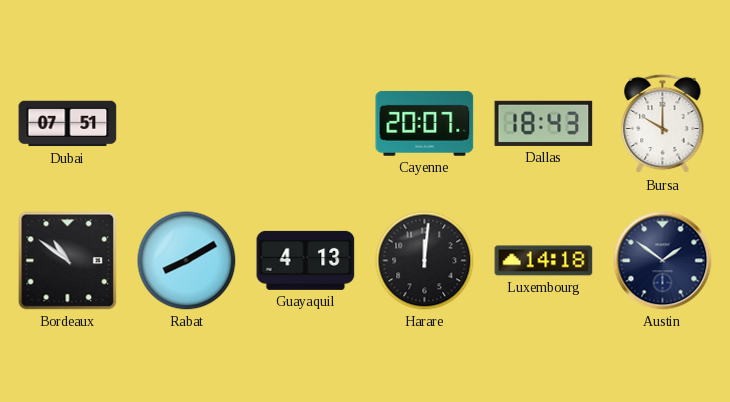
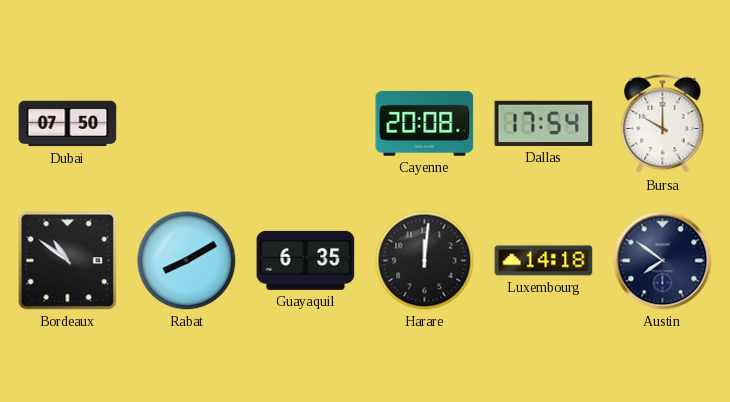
Dubai: 07:51 -> 07:50 (68, 124)
Cayenne: 20:07 -> 20:08 (425, 123)
Dallas: 18:43 -> 17:54 (544, 123)
Guayaquil: 4:13 -> 6:35 (306, 260)
Austin: 1:51 -> 7:51 (663, 261)
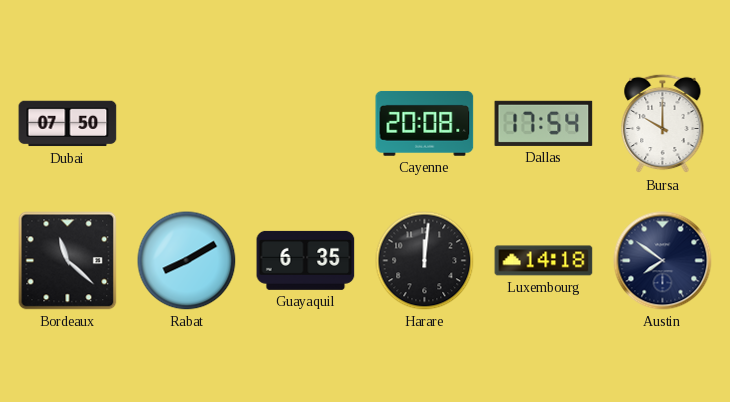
Bordeaux: 10:51 -> 11:22 (68, 261)
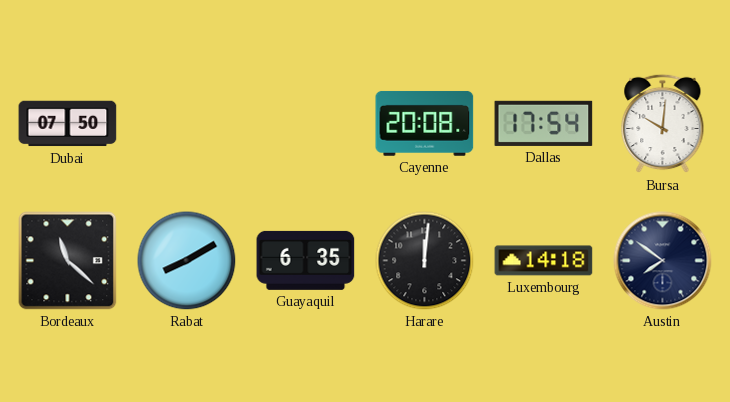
Bursa: 10:00 -> 10:01 (663, 124)
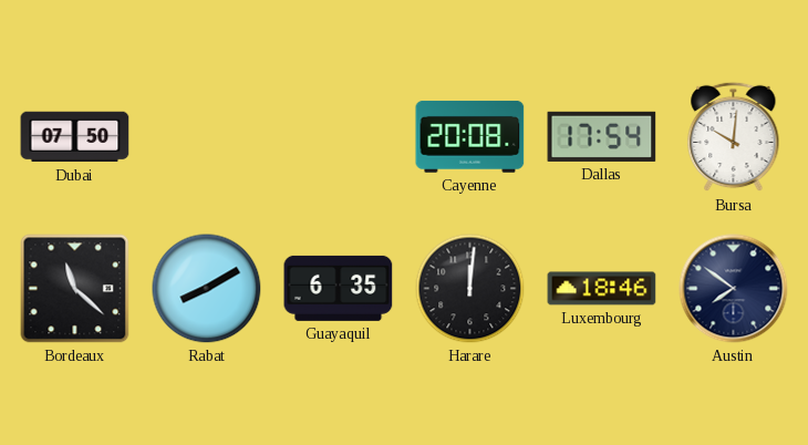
Luxembourg: 14:18 -> 18:46 (602, 289)
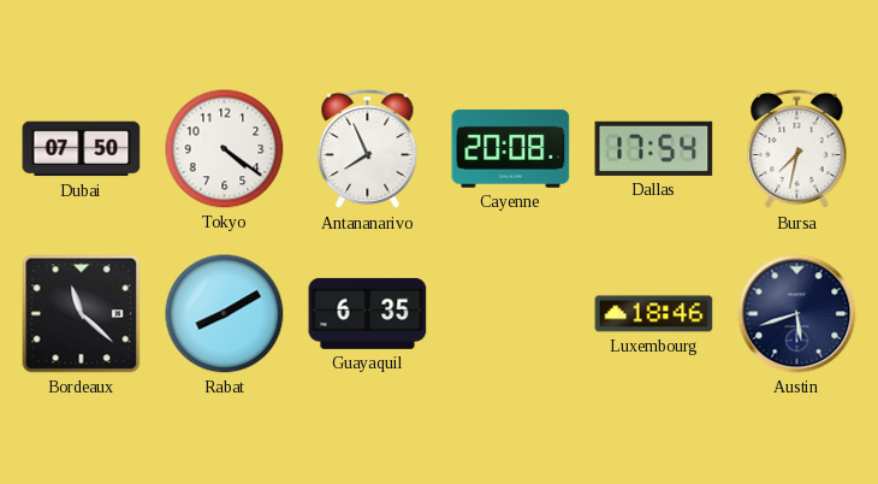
Tokyo: none -> 4:21 (225, 149)
Antananarivo: none -> 7:56 (368, 149)
Bursa: 10:01 -> 7:32 (797, 149)
Harare: 12:01 -> none (470, 289)
Austin: 7:51 -> 5:42 (797, 314)
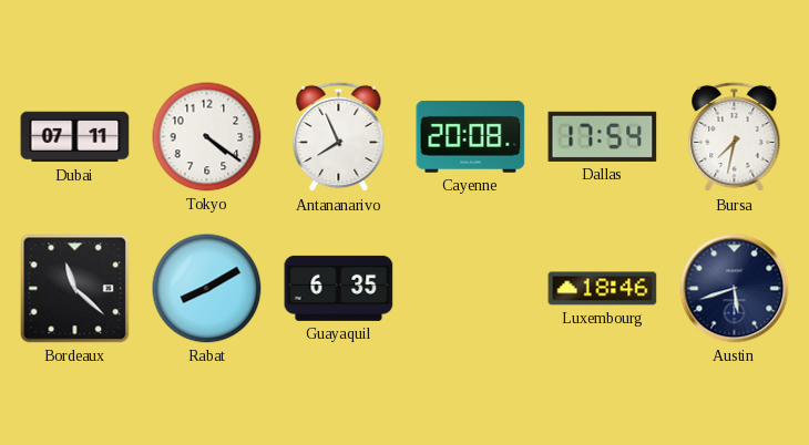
Dubai: 07:50 -> 07:11 (75, 137)
